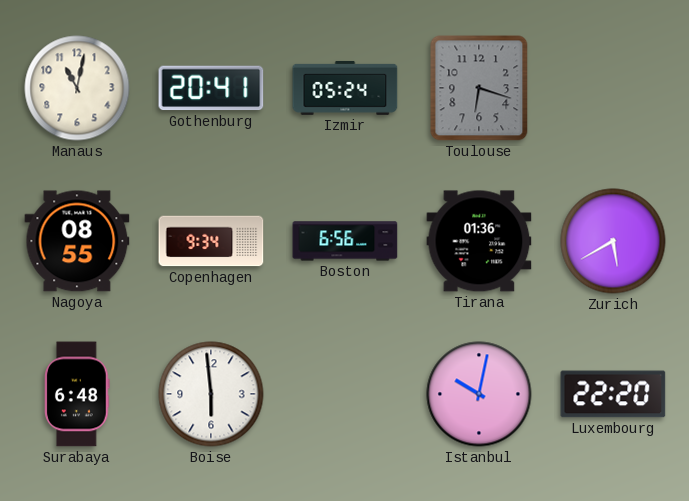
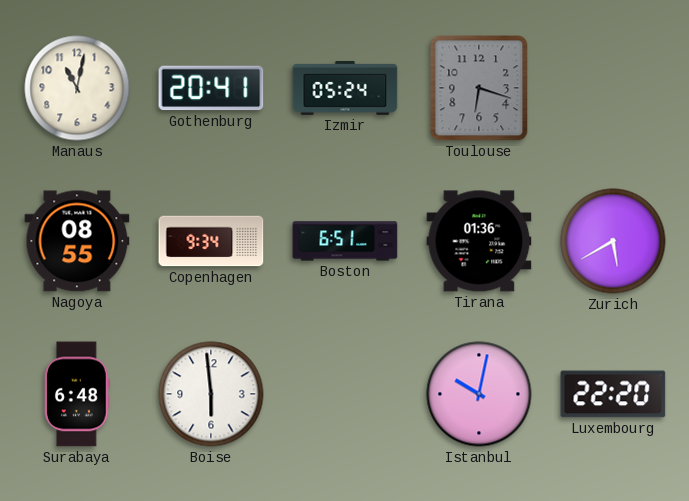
Boston: 6:56 -> 6:51 (345, 241)
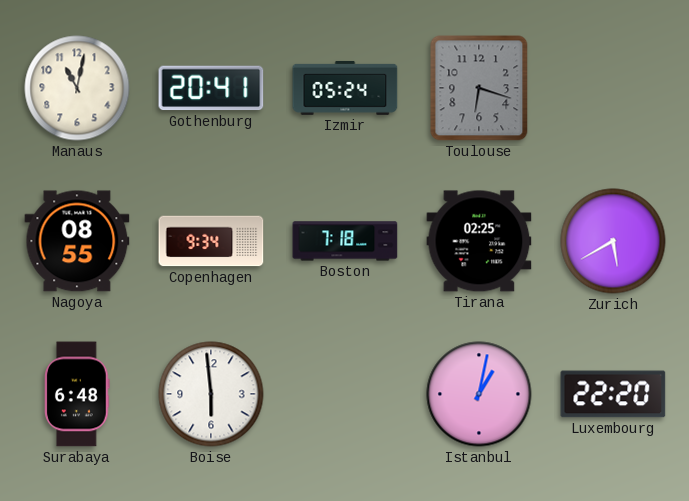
Boston: 6:51 -> 7:18 (345, 241)
Tirana: 01:36 -> 02:25 (479, 241)
Istanbul: 10:02 -> 1:02 (479, 394)
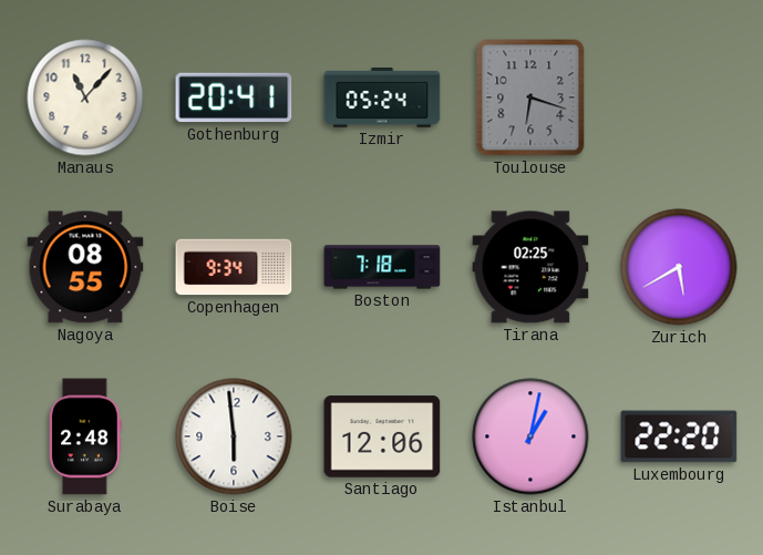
Manaus: 11:02 -> 11:07 (85, 97)
Surabaya: 6:48 -> 2:48 (86, 436)
Santiago: none -> 12:06 (382, 436)
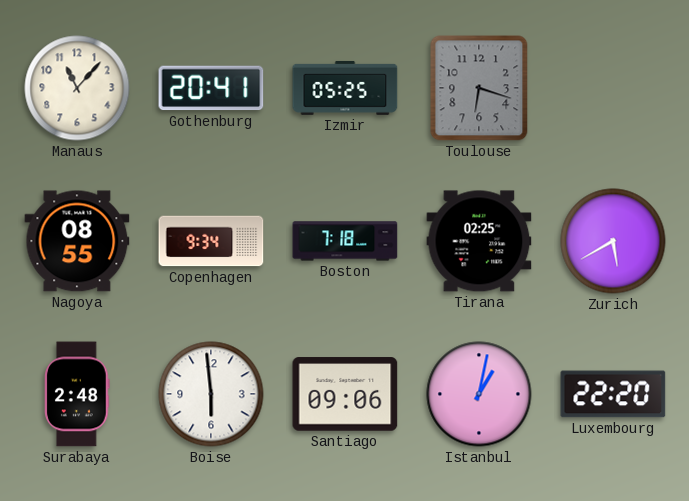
Izmir: 05:24 -> 05:25 (345, 88)
Santiago: 12:06 -> 09:06 (345, 394)
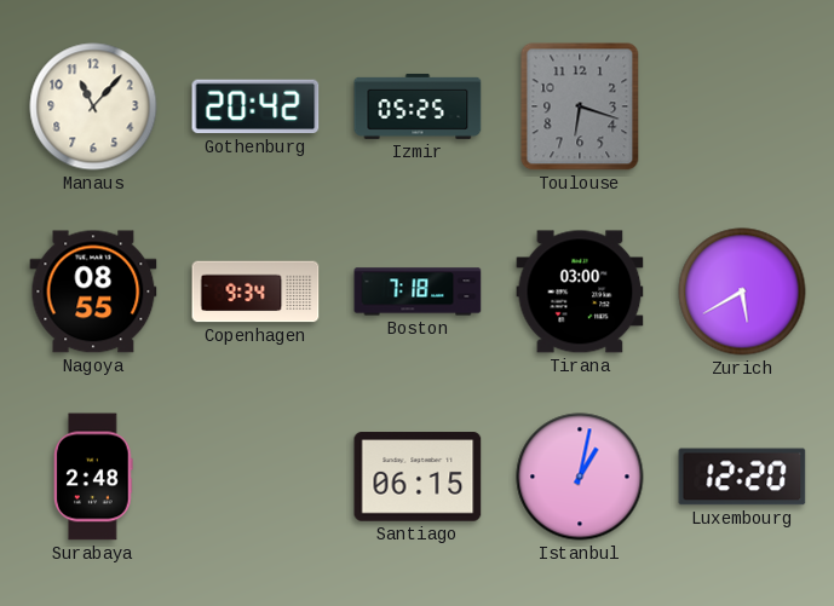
Gothenburg: 20:41 -> 20:42 (255, 106)
Tirana: 02:25 -> 03:00 (580, 292)
Boise: 5:59 -> none (211, 394)
Santiago: 09:06 -> 06:15 (418, 477)
Luxembourg: 22:20 -> 12:20 (742, 477)
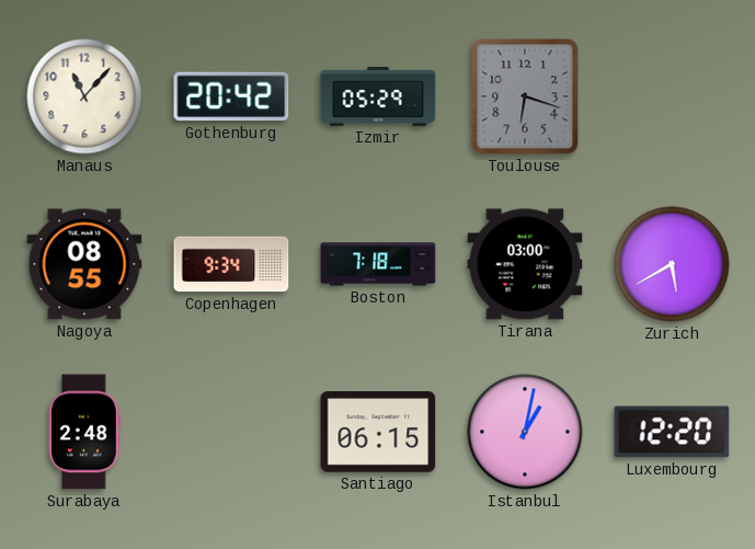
Izmir: 05:25 -> 05:29 (378, 96)
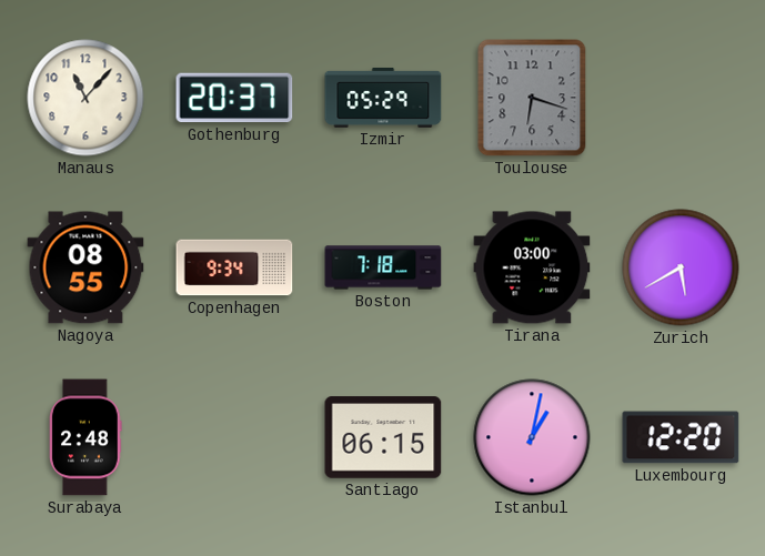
Gothenburg: 20:42 -> 20:37 (234, 98)
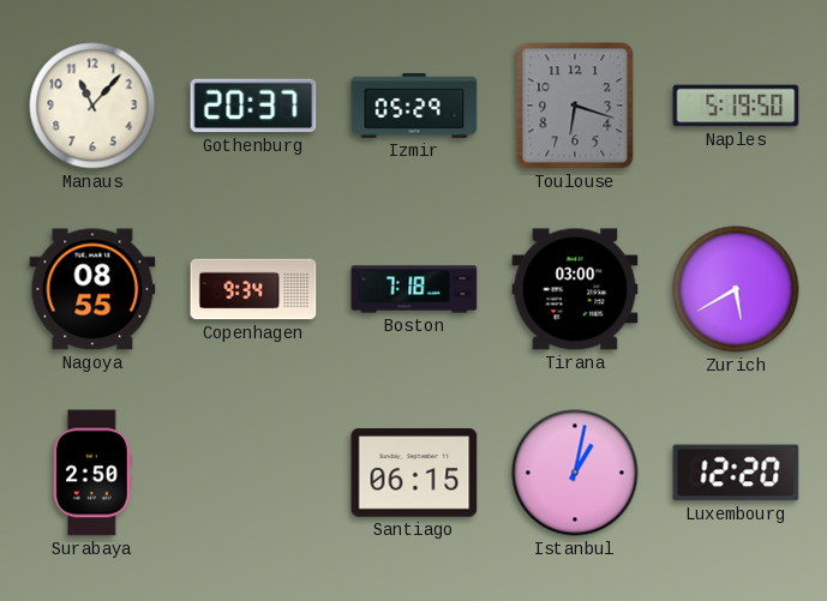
Naples: none -> 5:19 (736, 106)
Surabaya: 2:48 -> 2:50 (94, 473)
